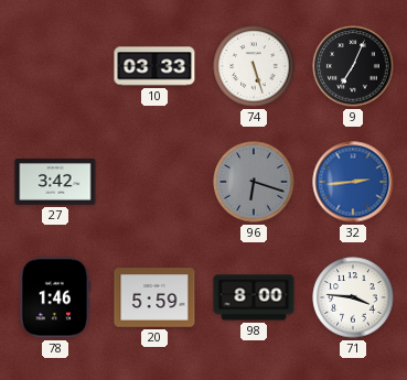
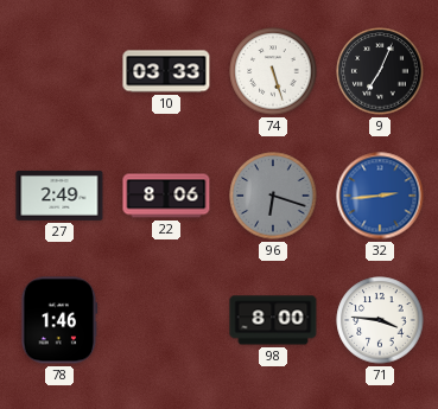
27: 3:42 -> 2:49 (59, 196)
22: none -> 8:06 (166, 196)
20: 5:59 -> none (154, 297)
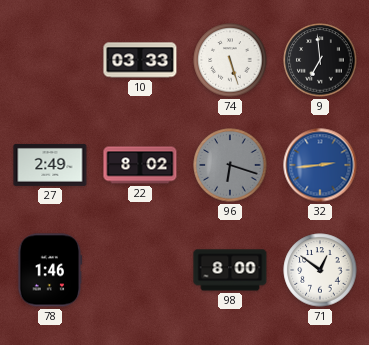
9: 7:04 -> 6:59 (320, 60)
22: 8:06 -> 8:02 (140, 165)
71: 3:46 -> 12:51 (320, 270)
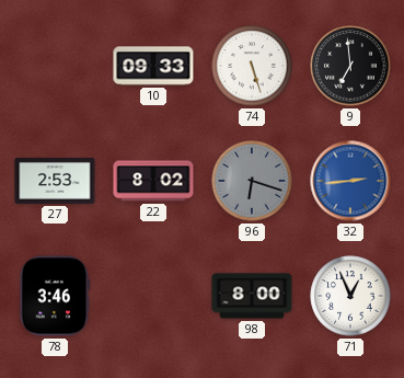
10: 03:33 -> 09:33 (153, 66)
27: 2:49 -> 2:53 (55, 181)
78: 1:46 -> 3:46 (55, 296)
71: 12:51 -> 12:56 (350, 296)
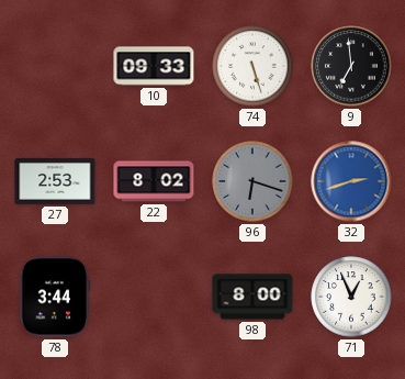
32: 2:44 -> 2:42 (351, 181)
78: 3:46 -> 3:44 (55, 297)
